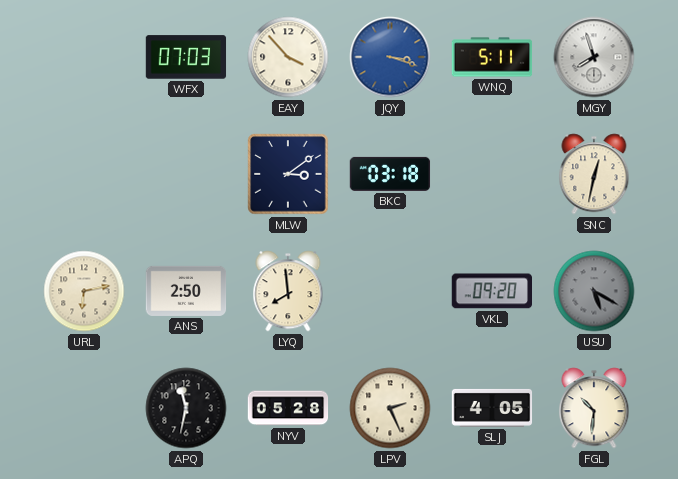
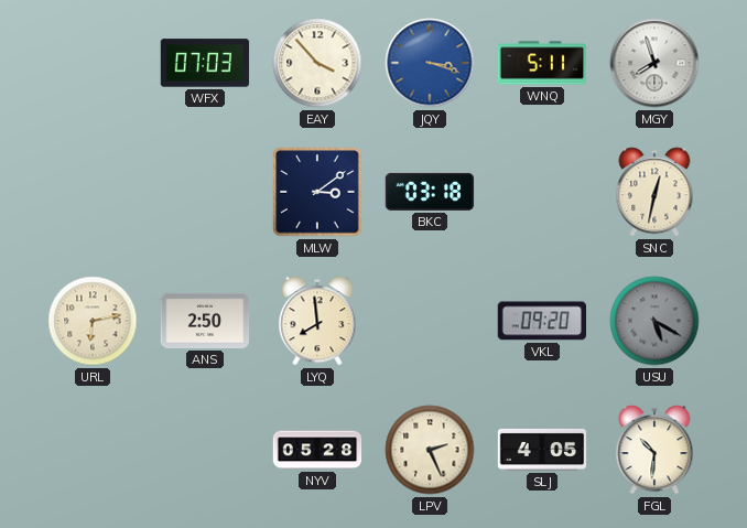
APQ: 11:32 -> none (186, 408)
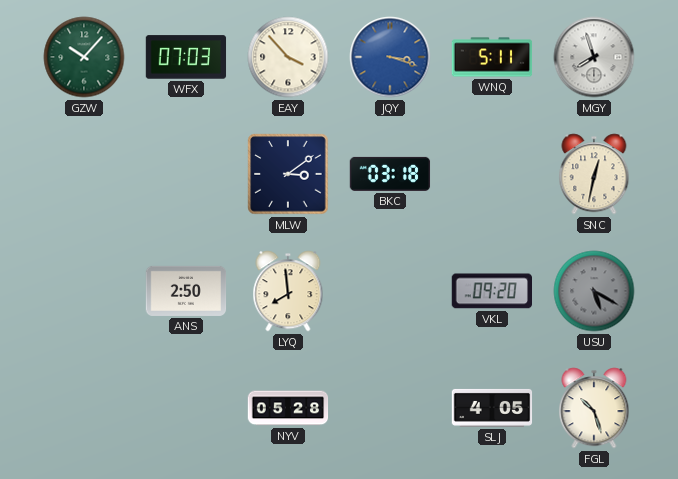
GZW: none -> 10:07 (84, 57)
URL: 6:13 -> none (93, 321)
LPV: 2:26 -> none (430, 450)
FGL: 10:31 -> 10:27 (594, 408)
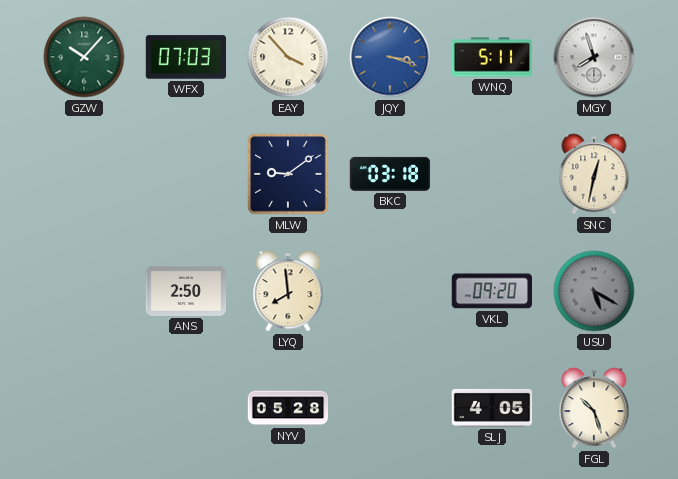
MLW: 3:09 -> 9:09 (288, 174)
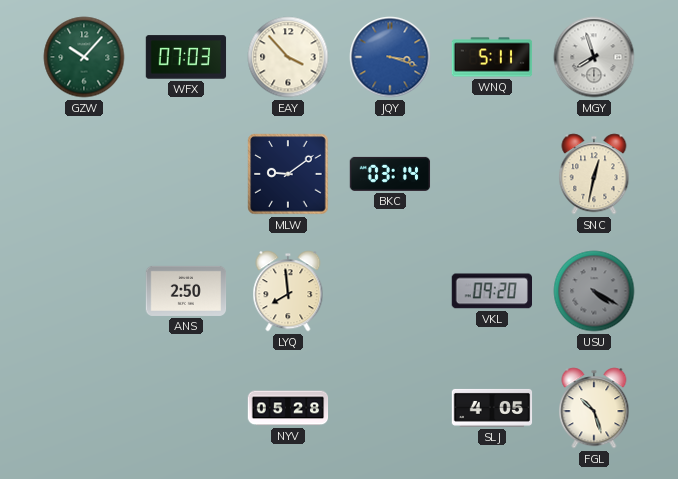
BKC: 03:18 -> 03:14 (390, 174)
USU: 5:20 -> 4:20 (594, 291)
